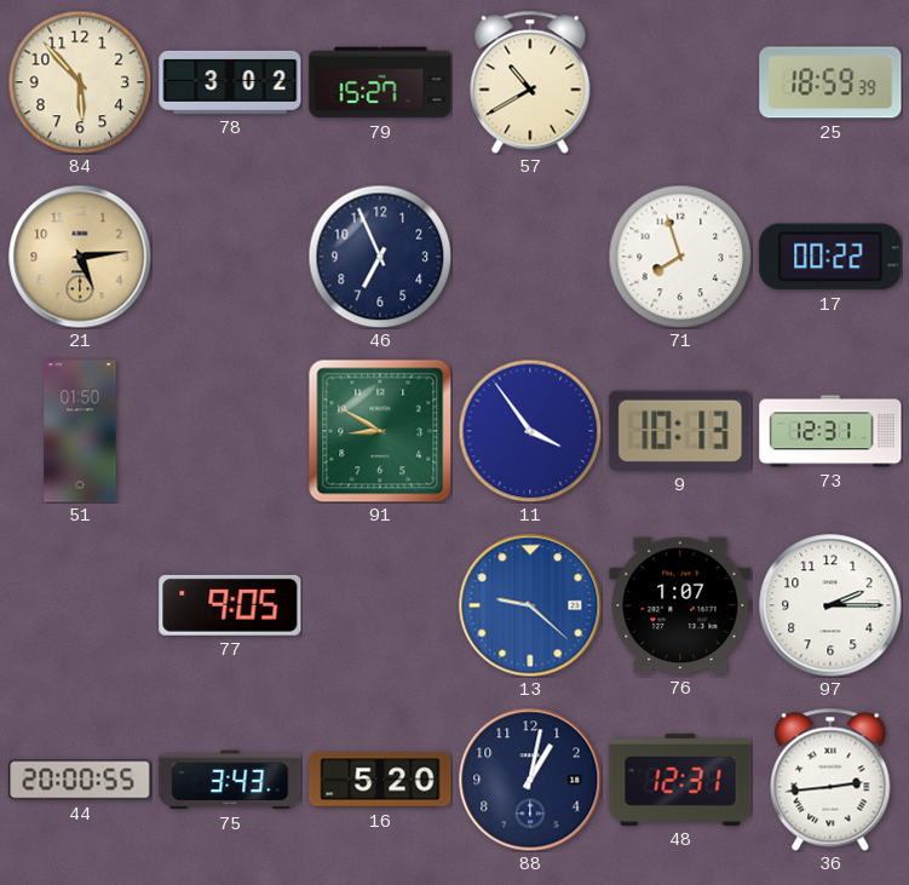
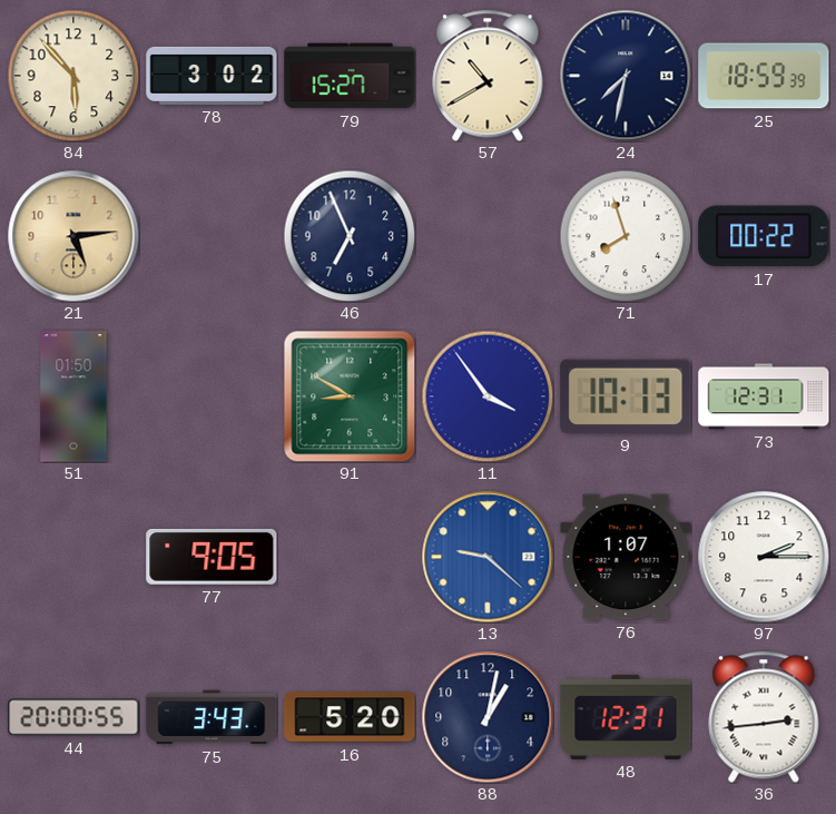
24: none -> 7:32 (626, 76)
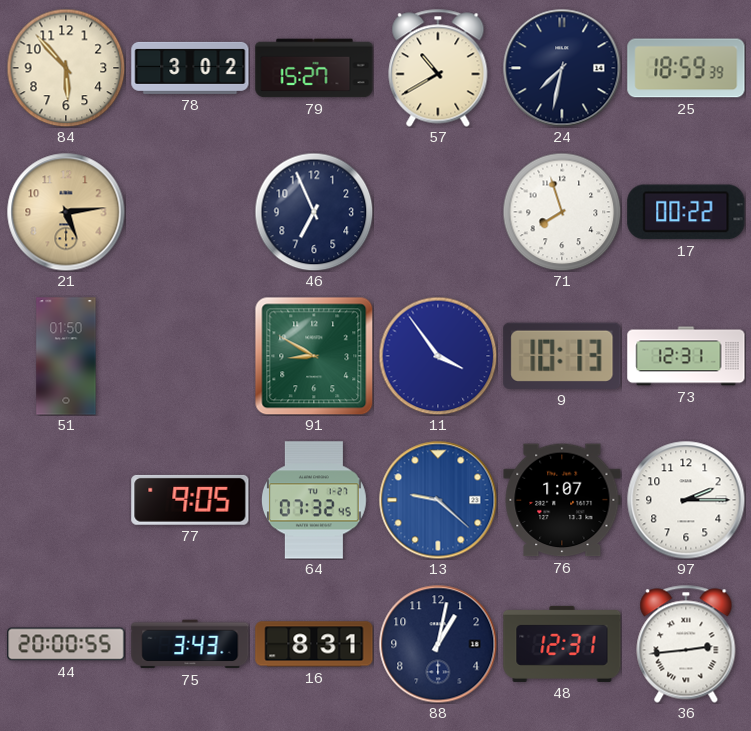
64: none -> 07:32 (314, 500)
16: 5:20 -> 8:31 (314, 644)
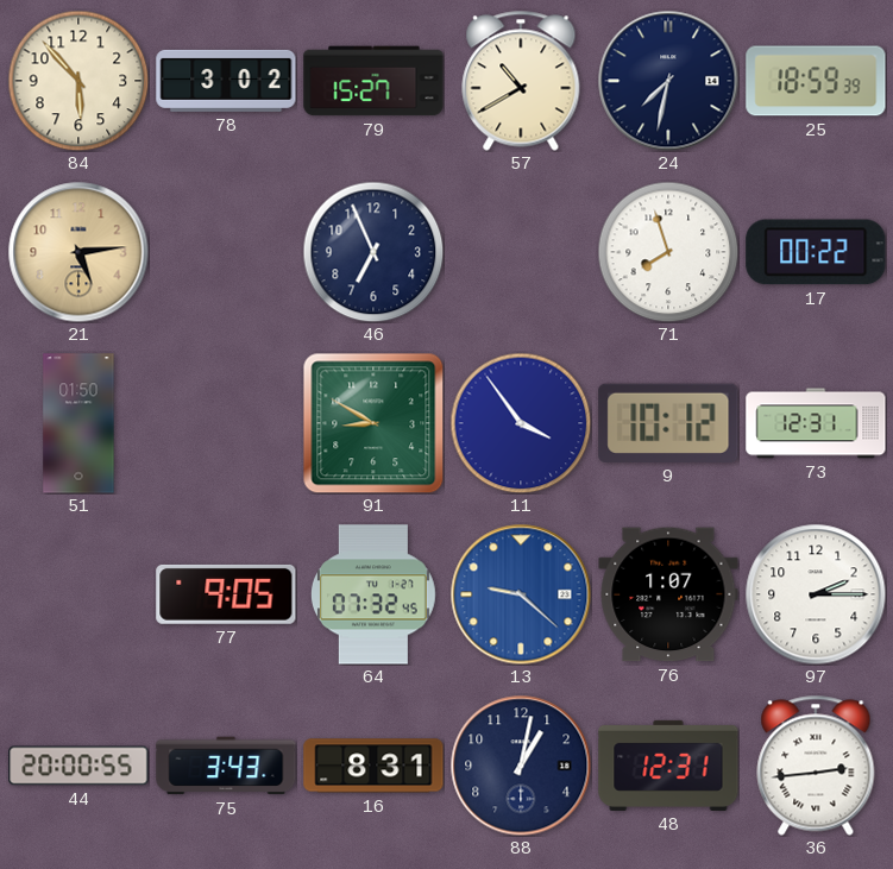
9: 10:13 -> 10:12 (668, 423)
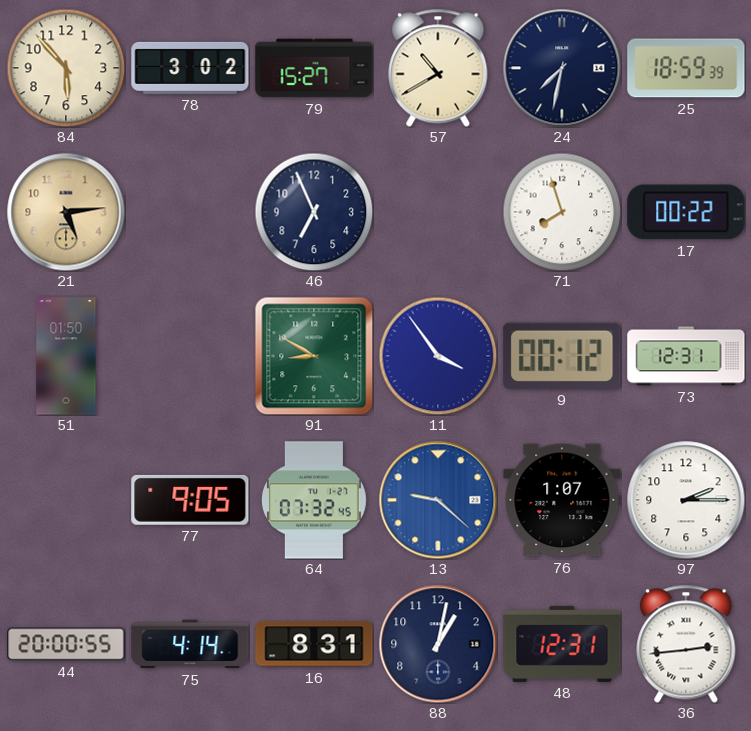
9: 10:12 -> 00:12 (562, 356)
75: 3:43 -> 4:14 (190, 644)
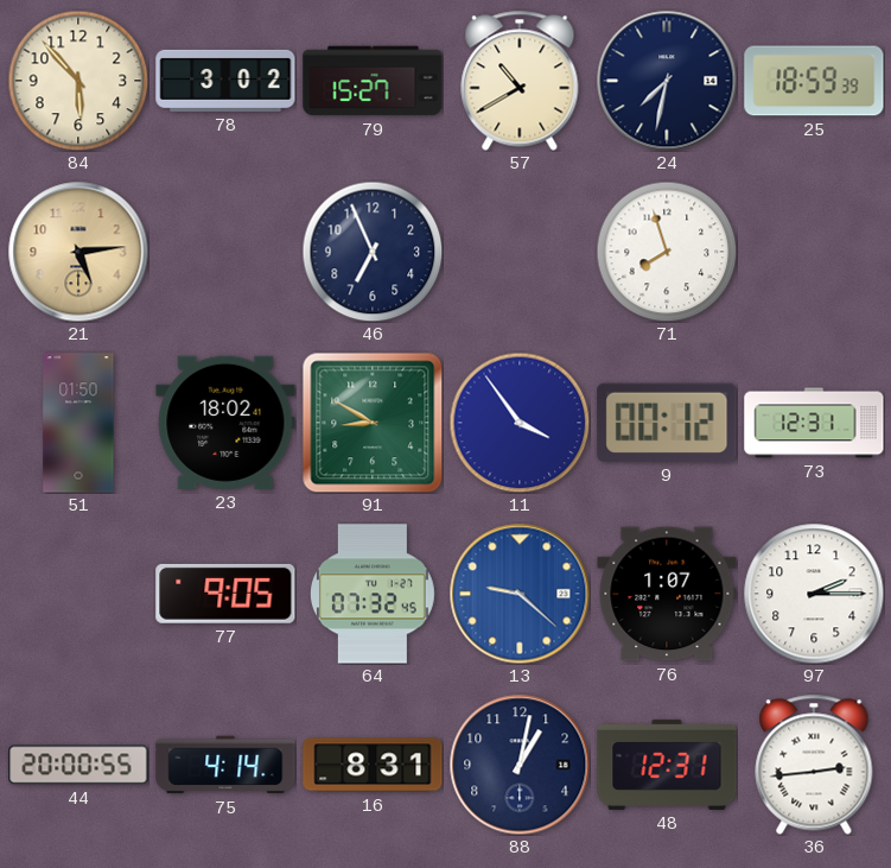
17: 00:22 -> none (686, 212)
23: none -> 18:02 (225, 423)
